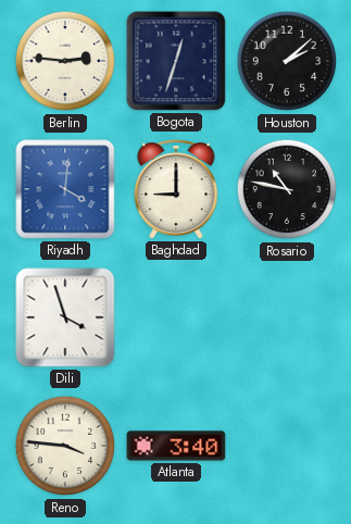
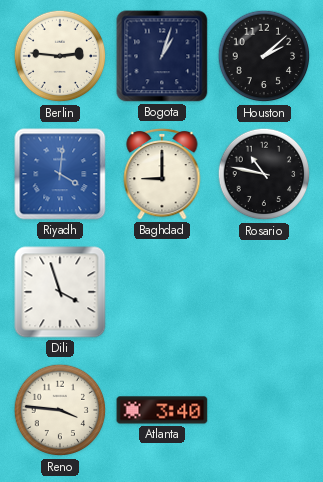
Bogota: 12:33 -> 1:03 (162, 56)
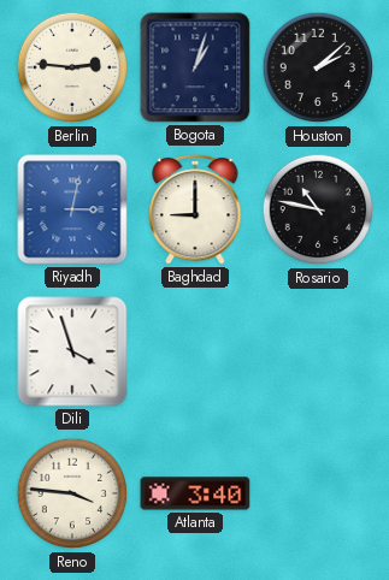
Riyadh: 4:01 -> 3:02 (72, 209)
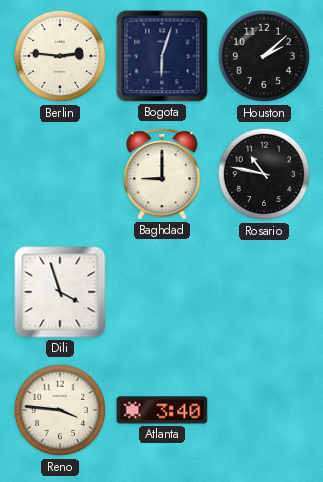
Bogota: 1:03 -> 6:03 (162, 56)
Riyadh: 3:02 -> none (72, 209)
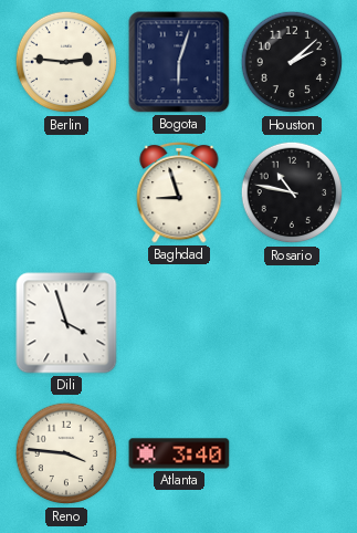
Baghdad: 9:00 -> 8:57 (179, 192)
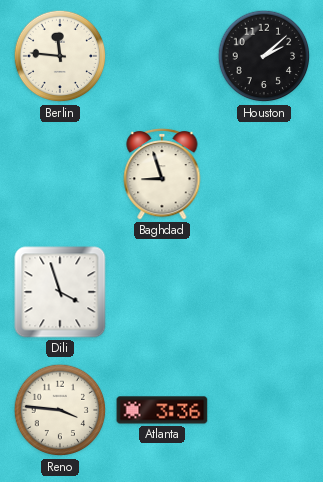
Berlin: 2:46 -> 11:46 (60, 56)
Bogota: 6:03 -> none (179, 62)
Rosario: 10:47 -> none (292, 192)
Atlanta: 3:40 -> 3:36 (162, 410)
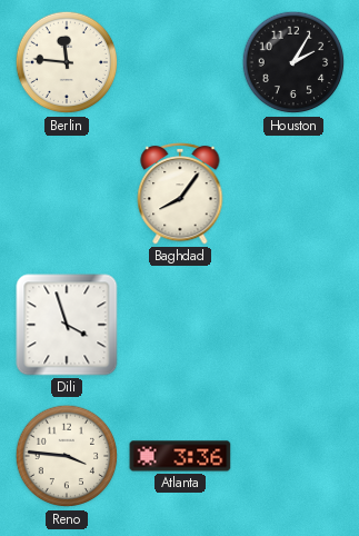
Houston: 2:08 -> 2:05 (293, 62)
Baghdad: 8:57 -> 8:06 (180, 193)
